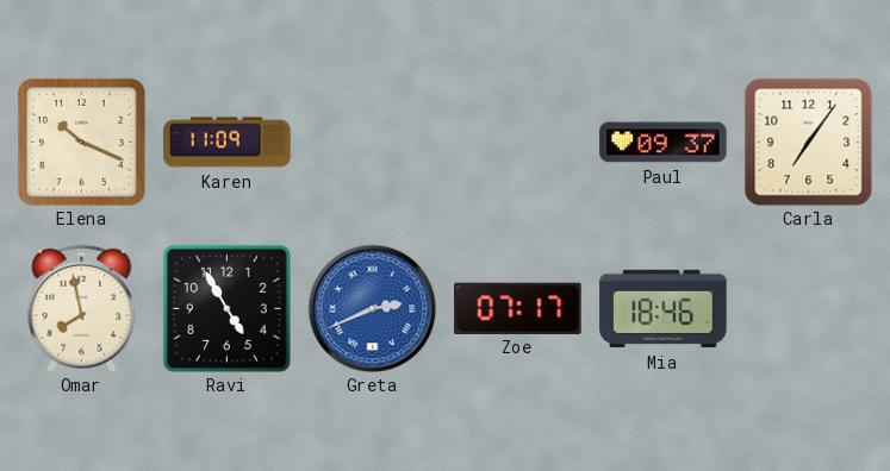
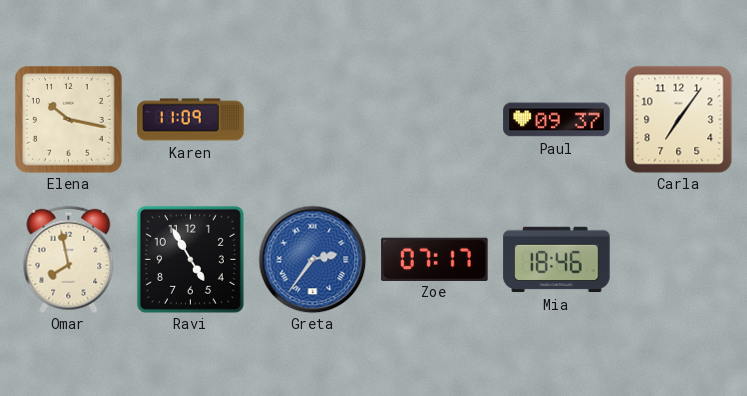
Elena: 10:19 -> 10:17 (69, 120)
Greta: 2:41 -> 2:36 (312, 259)
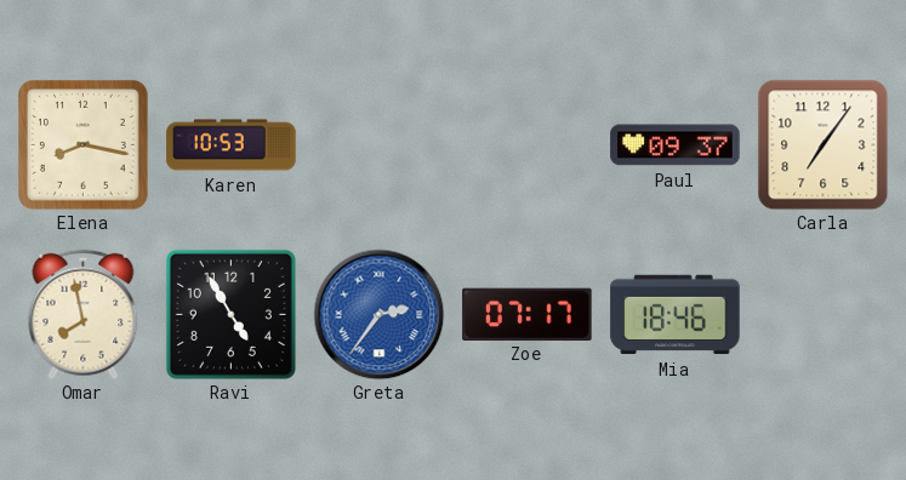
Elena: 10:17 -> 8:17 (84, 145)
Karen: 11:09 -> 10:53 (232, 145)
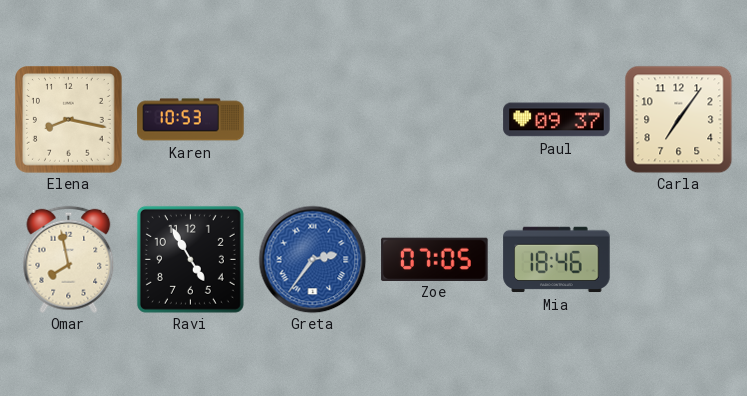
Zoe: 07:17 -> 07:05 (435, 259)
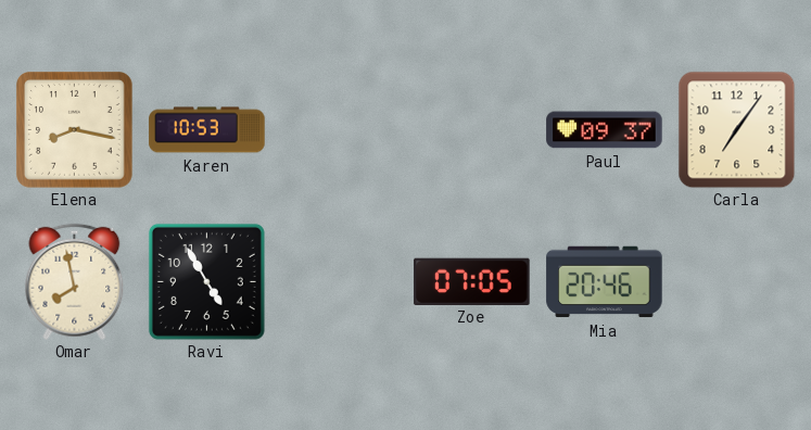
Greta: 2:36 -> none (312, 259)
Mia: 18:46 -> 20:46 (605, 282)
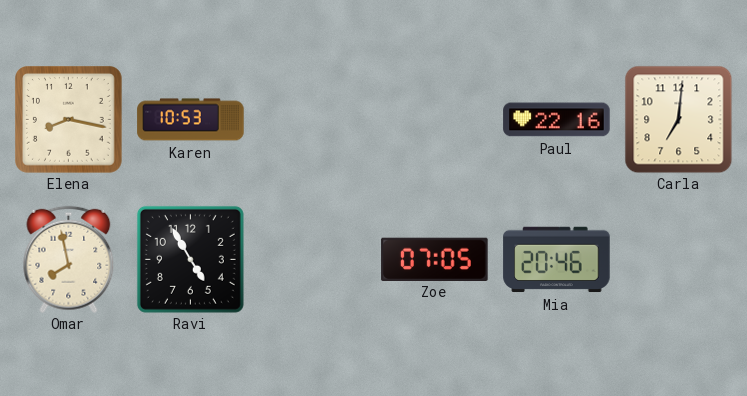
Paul: 09:37 -> 22:16 (557, 120)
Carla: 7:06 -> 7:01 (678, 119)
